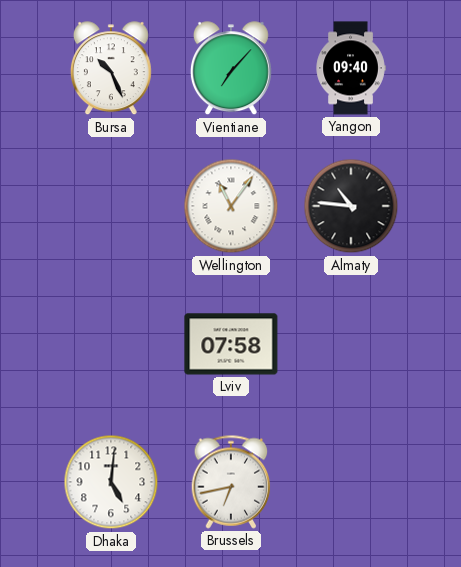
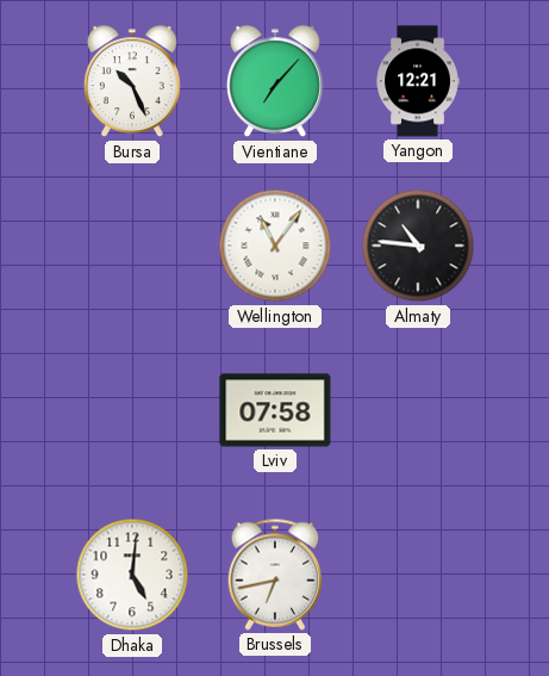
Yangon: 09:40 -> 12:21 (418, 81)
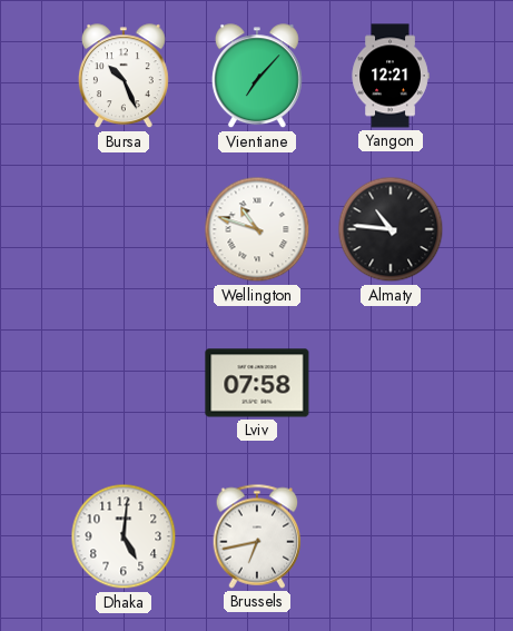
Wellington: 11:06 -> 10:48 (257, 229)
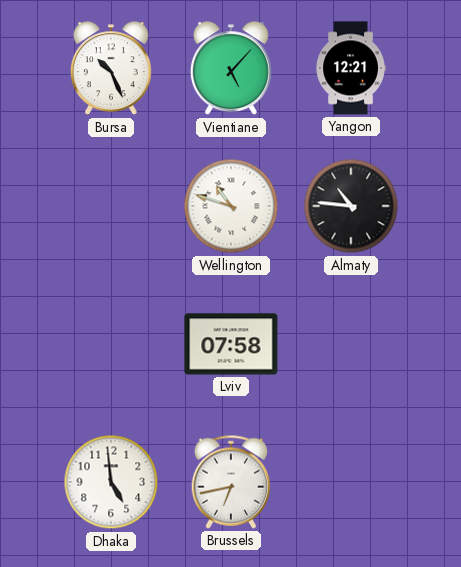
Vientiane: 7:07 -> 5:07 (231, 69)
Dhaka: 5:01 -> 4:59 (111, 482)
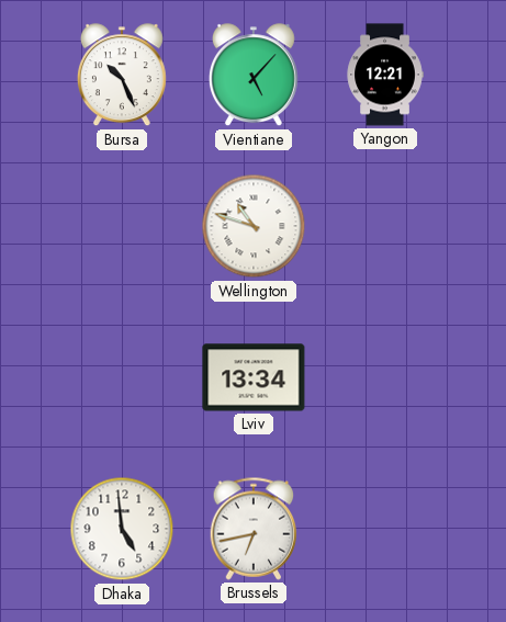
Almaty: 10:46 -> none (351, 206)
Lviv: 07:58 -> 13:34 (254, 377)
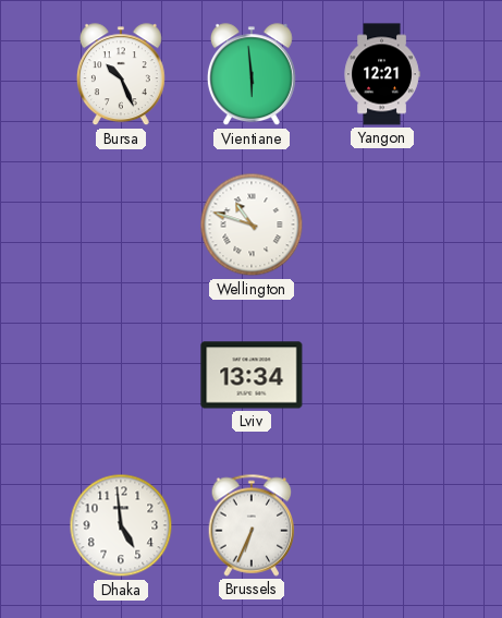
Vientiane: 5:07 -> 5:59 (252, 75)
Brussels: 6:43 -> 6:34 (252, 525)
